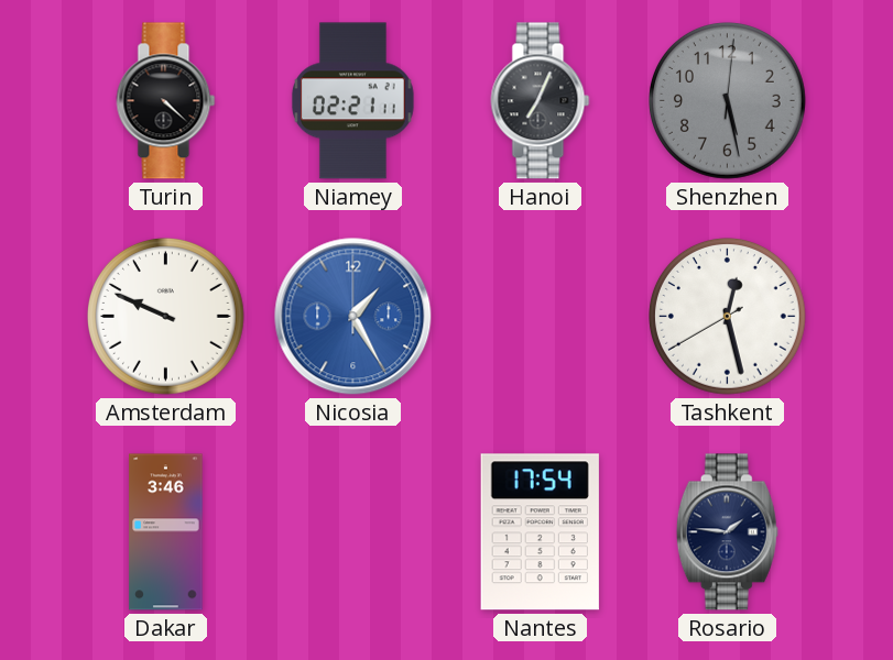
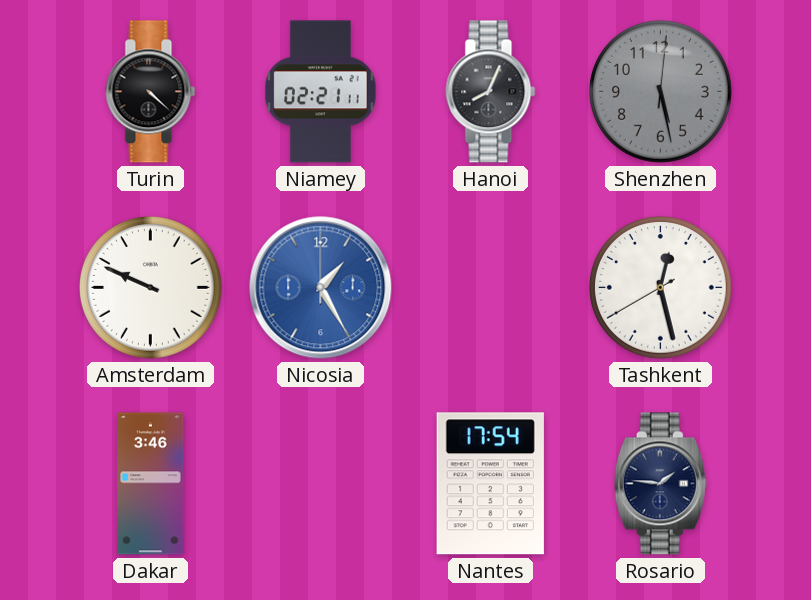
Hanoi: 7:04 -> 8:04 (491, 92)
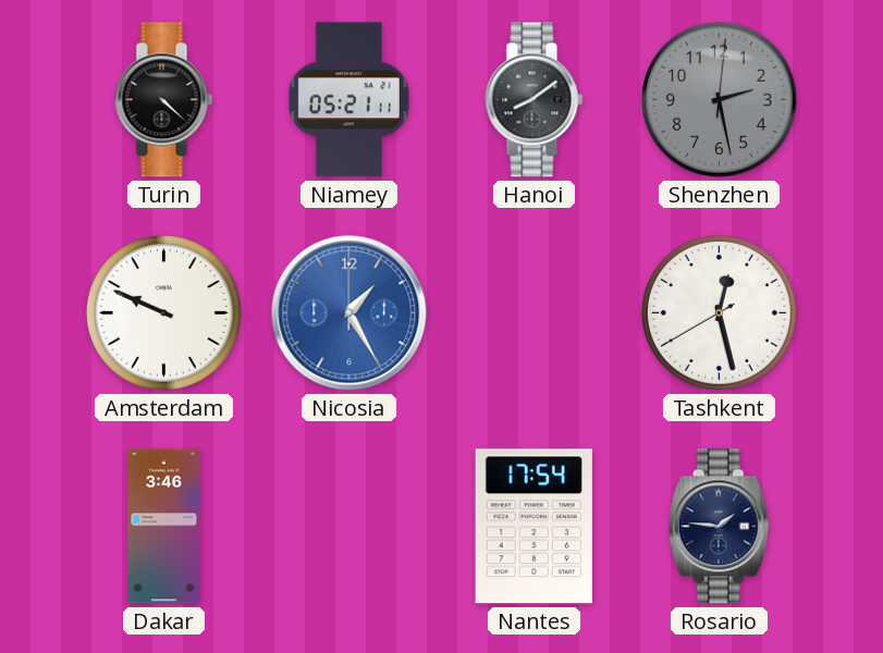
Niamey: 02:21 -> 05:21 (348, 100)
Hanoi: 8:04 -> 8:09 (535, 100)
Shenzhen: 5:28 -> 2:28 (720, 100)
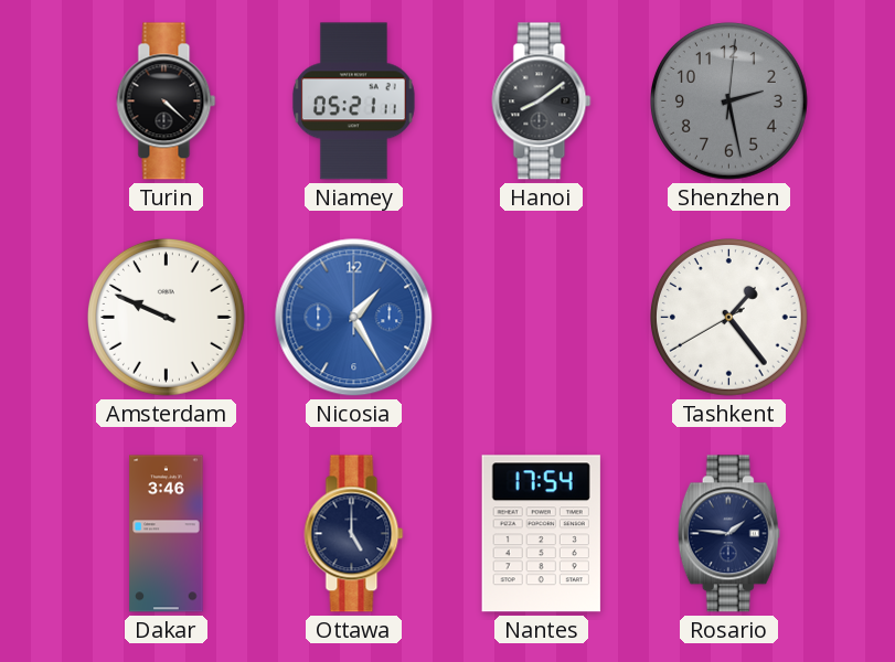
Tashkent: 12:27 -> 1:23 (729, 318)
Ottawa: none -> 5:00 (354, 534)
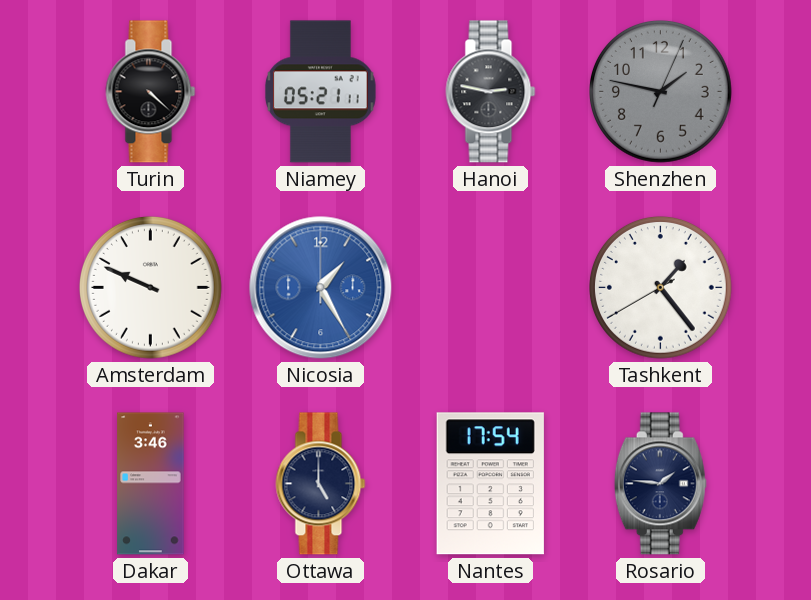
Hanoi: 8:09 -> 2:47 (491, 92)
Shenzhen: 2:28 -> 1:47 (661, 92)
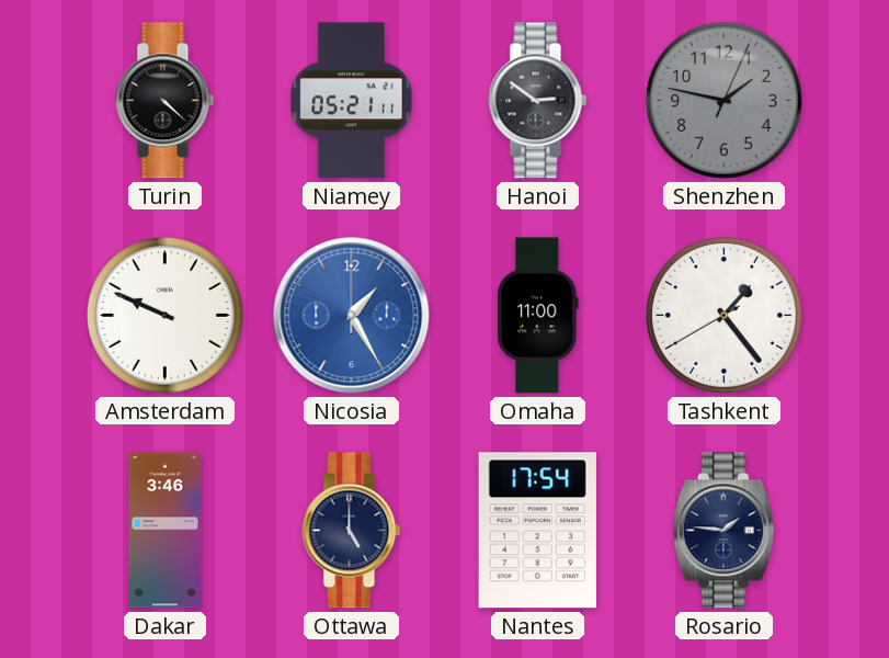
Hanoi: 2:47 -> 2:51 (538, 101)
Omaha: none -> 11:00 (538, 316)
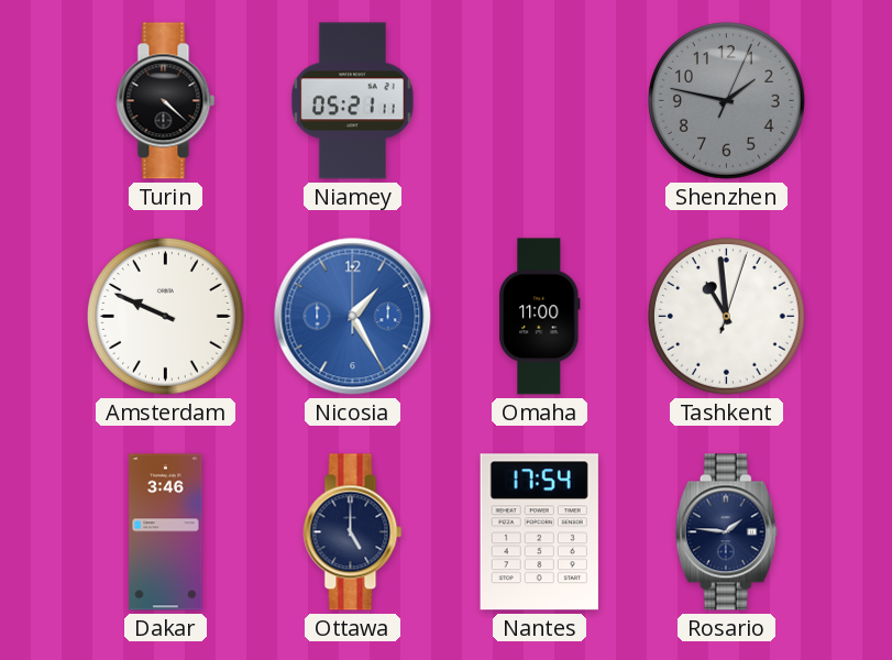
Hanoi: 2:51 -> none (538, 101)
Tashkent: 1:23 -> 10:59 (727, 317)
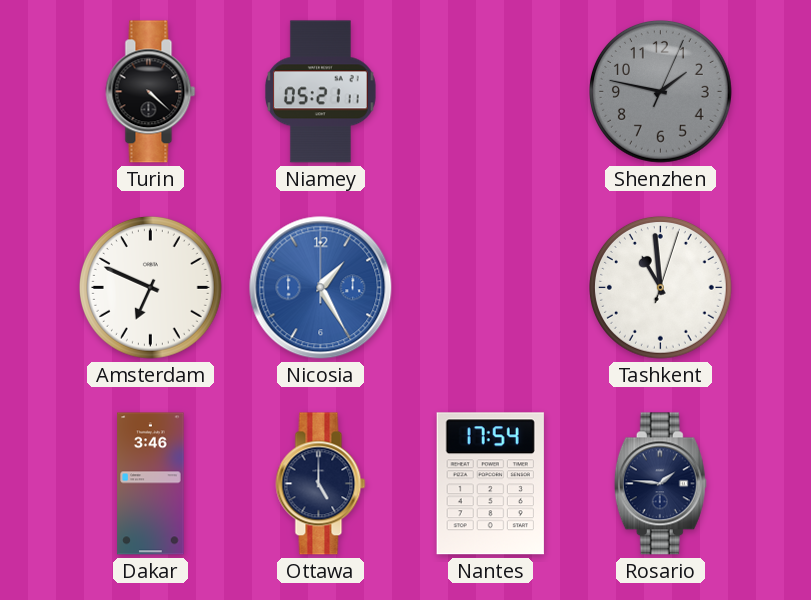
Amsterdam: 9:49 -> 6:49 (151, 288)
Omaha: 11:00 -> none (540, 317)
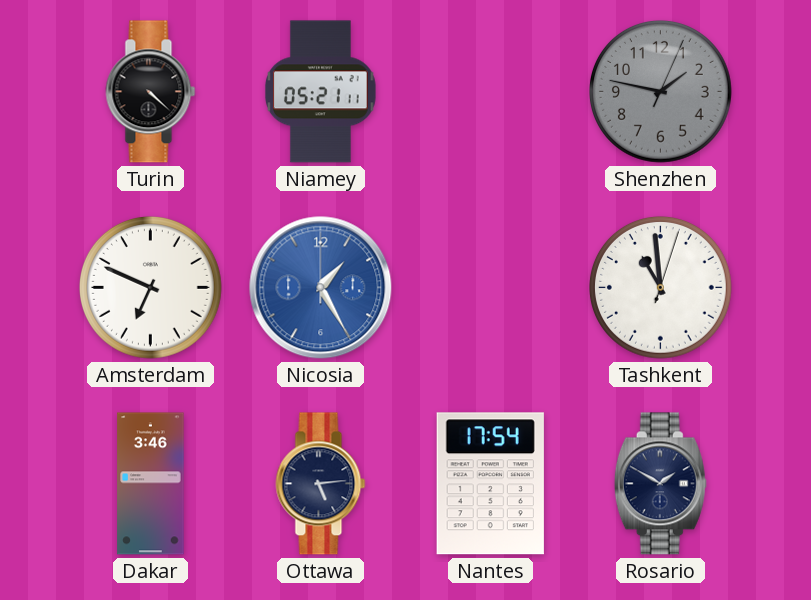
Ottawa: 5:00 -> 5:14 (321, 484)
Rosario: 1:46 -> 1:50 (660, 484)
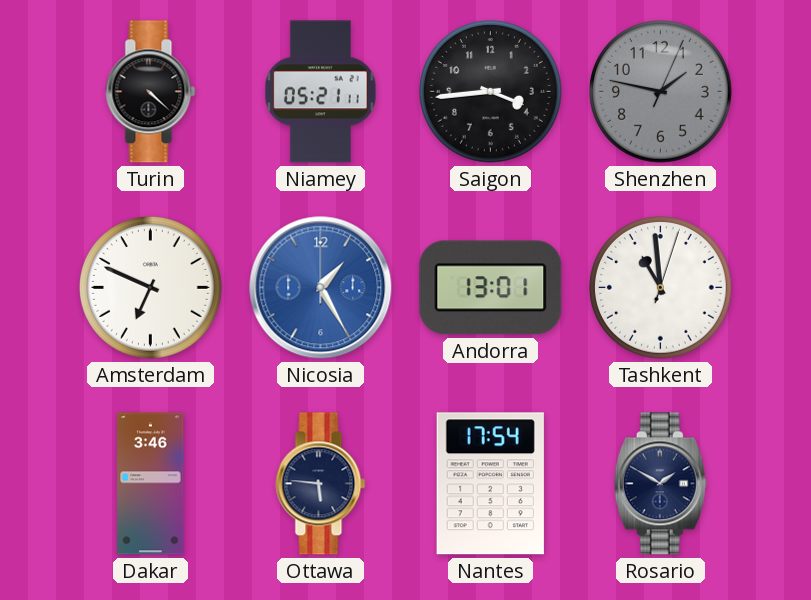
Saigon: none -> 3:44 (491, 92)
Andorra: none -> 13:01 (491, 288)
Ottawa: 5:14 -> 5:46 (321, 484)
